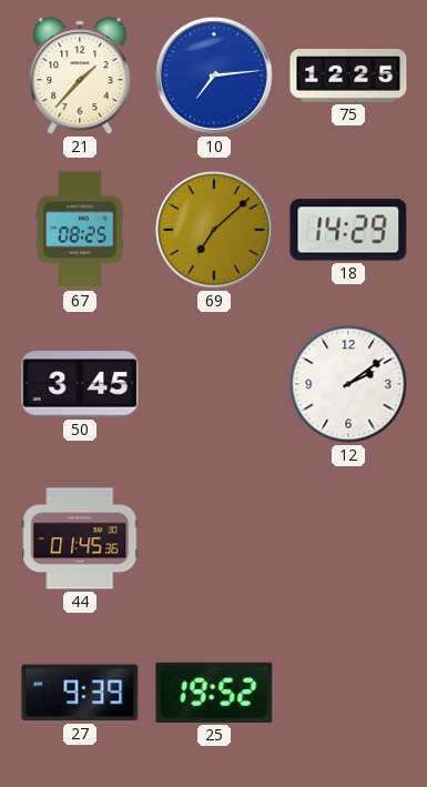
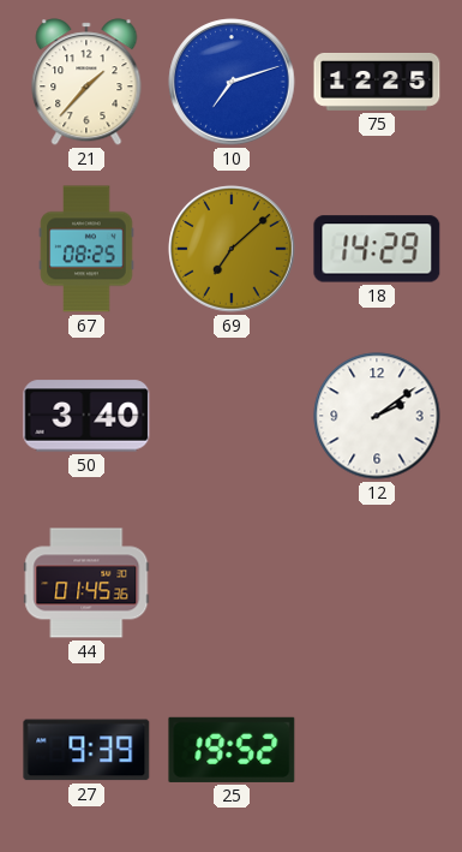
10: 7:14 -> 7:12 (232, 82)
50: 3:45 -> 3:40 (86, 416)
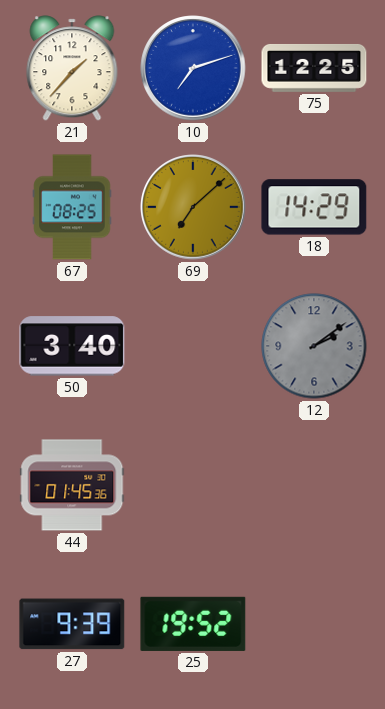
12 dial: white -> grey (314, 346)
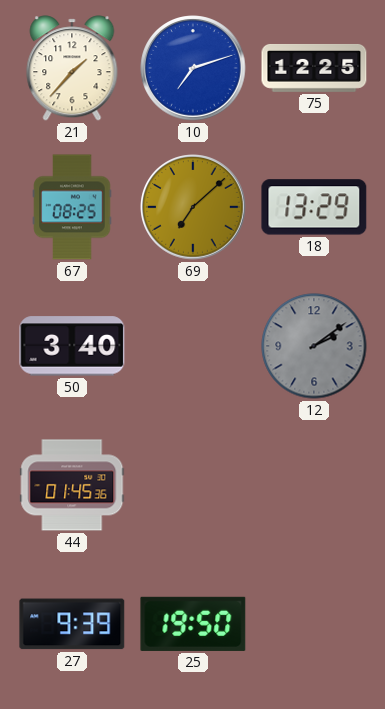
18: 14:29 -> 13:29 (314, 207)
25: 19:52 -> 19:50 (193, 624)
